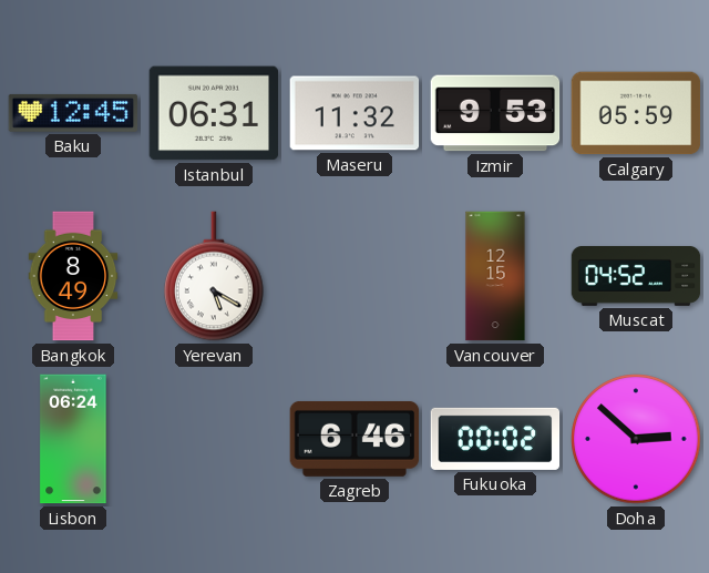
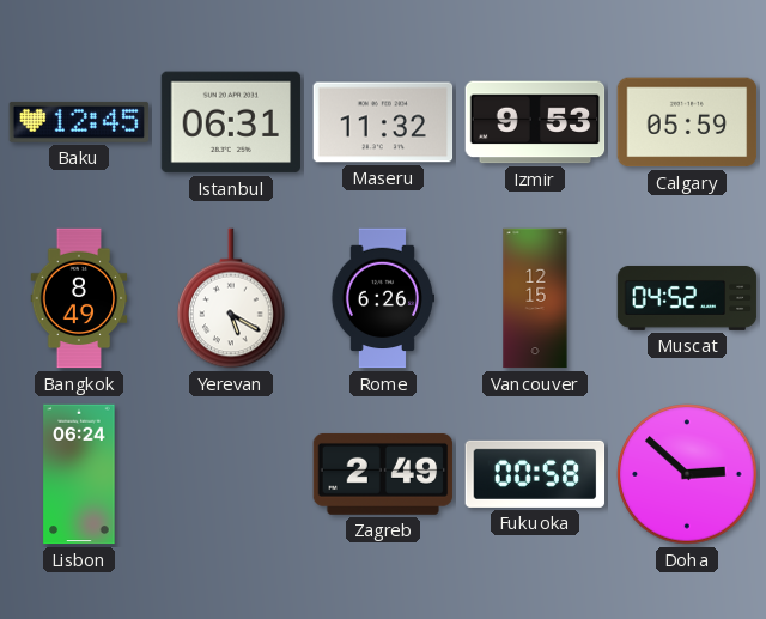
Rome: none -> 6:26 (382, 298)
Zagreb: 6:46 -> 2:49 (383, 474)
Fukuoka: 00:02 -> 00:58 (535, 474)
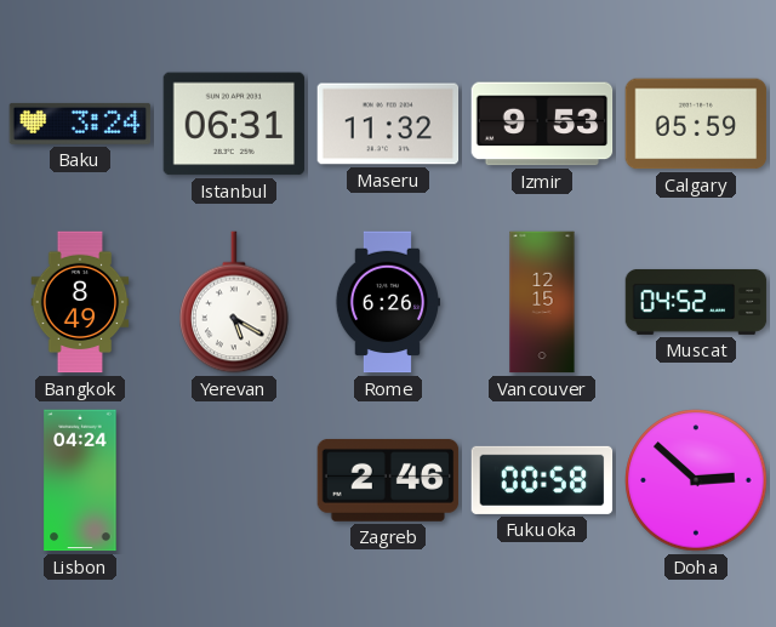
Baku: 12:45 -> 3:24 (80, 124)
Lisbon: 06:24 -> 04:24 (80, 480)
Zagreb: 2:49 -> 2:46 (388, 480)
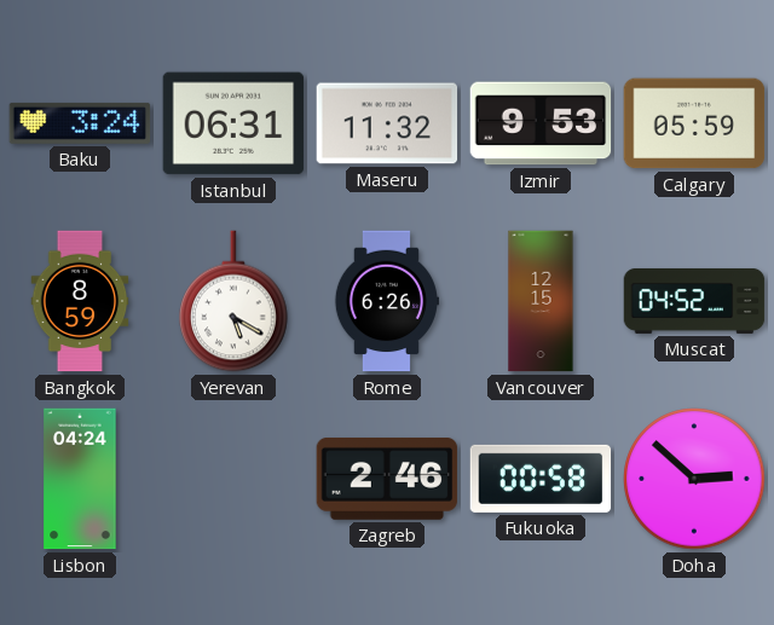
Bangkok: 8:49 -> 8:59 (80, 301)
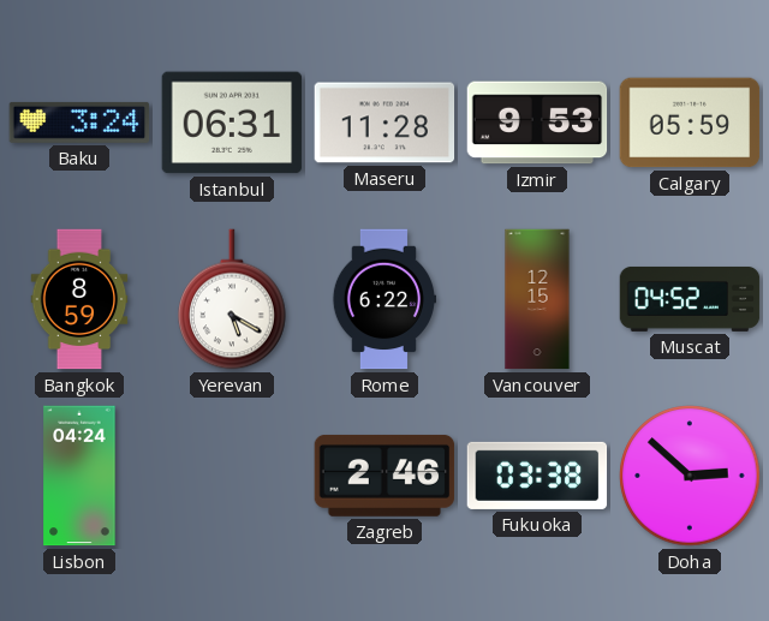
Maseru: 11:32 -> 11:28 (384, 123)
Rome: 6:26 -> 6:22 (383, 299)
Fukuoka: 00:58 -> 03:38 (537, 476)
